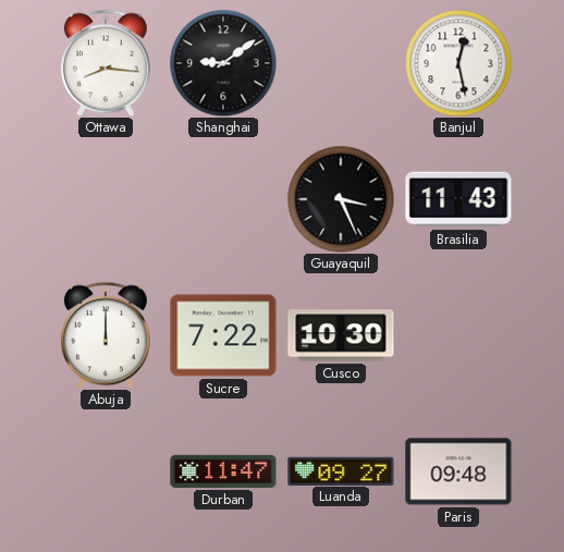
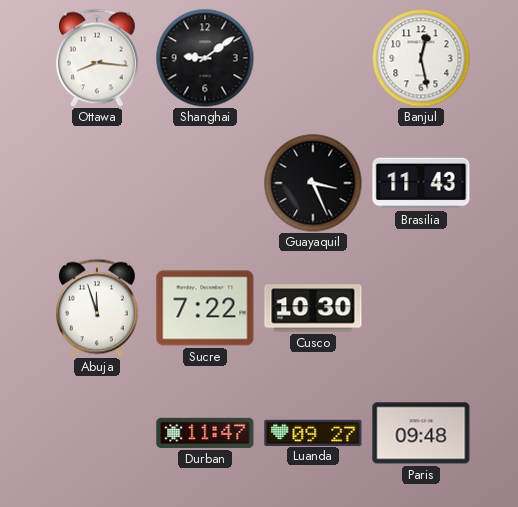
Abuja: 12:00 -> 11:57 (97, 308)
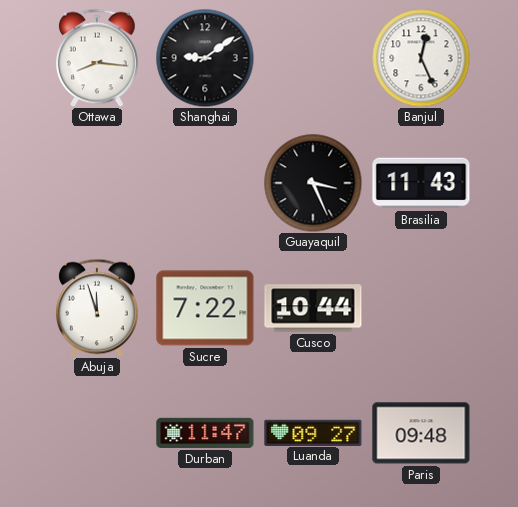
Banjul: 12:28 -> 12:26 (421, 58)
Cusco: 10:30 -> 10:44 (313, 308)
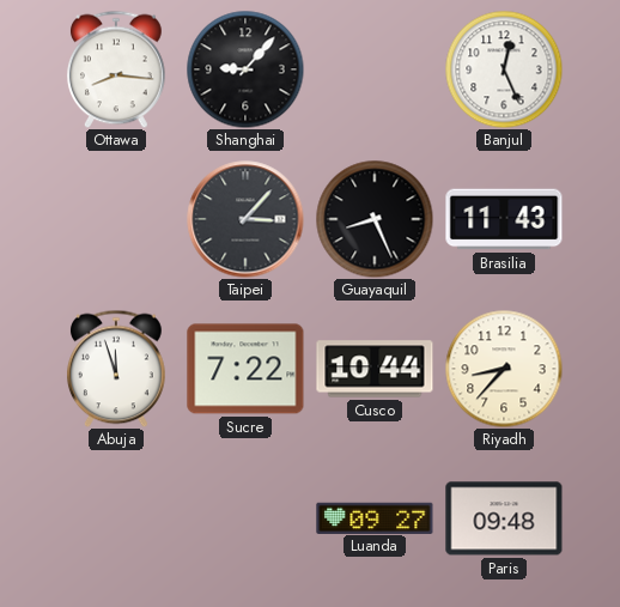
Shanghai: 9:09 -> 9:07 (245, 69)
Taipei: none -> 3:07 (245, 219)
Guayaquil: 3:26 -> 8:26 (375, 219)
Riyadh: none -> 8:37 (504, 369)
Durban: 11:47 -> none (205, 433)
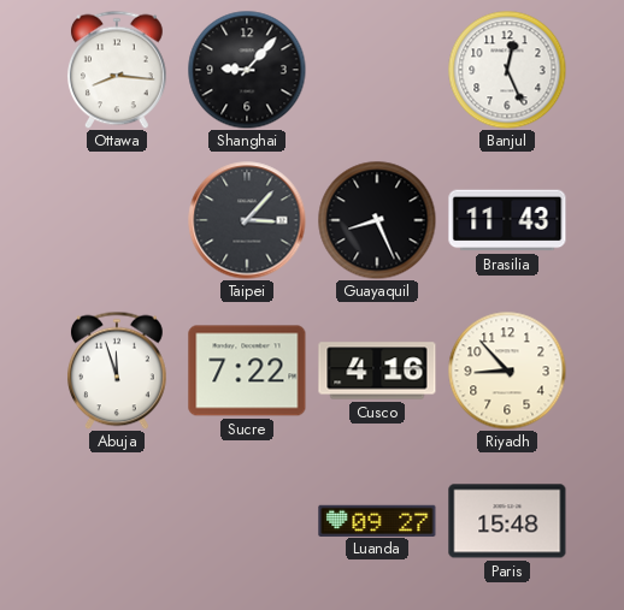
Cusco: 10:44 -> 4:16 (377, 371)
Riyadh: 8:37 -> 8:53 (507, 371)
Paris: 09:48 -> 15:48 (507, 521)
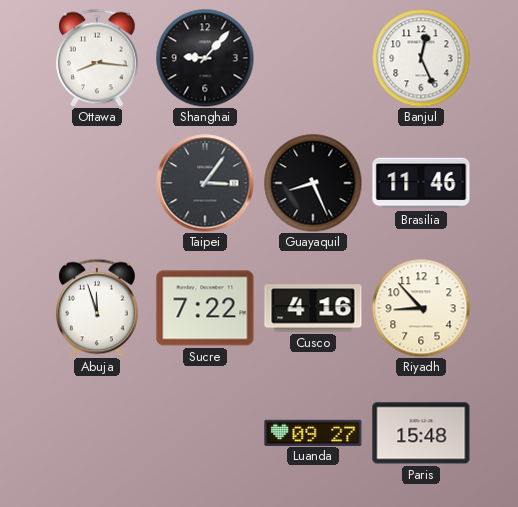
Taipei: 3:07 -> 3:06 (205, 183)
Brasilia: 11:43 -> 11:46 (421, 183)
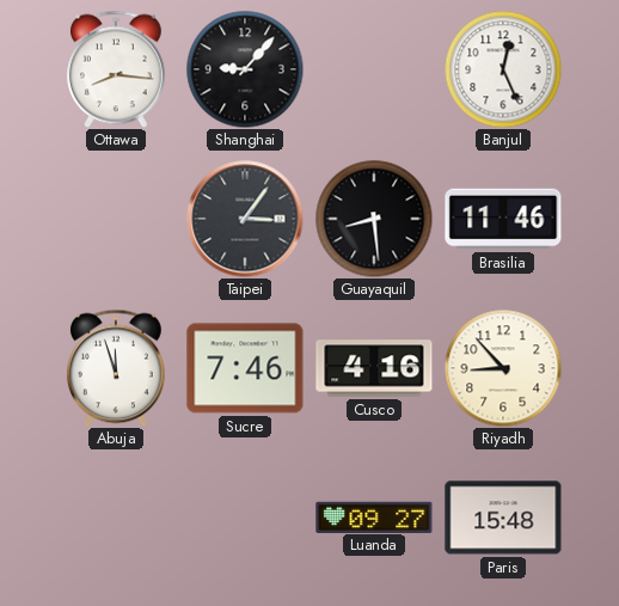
Guayaquil: 8:26 -> 8:29 (374, 219)
Sucre: 7:22 -> 7:46 (245, 368)
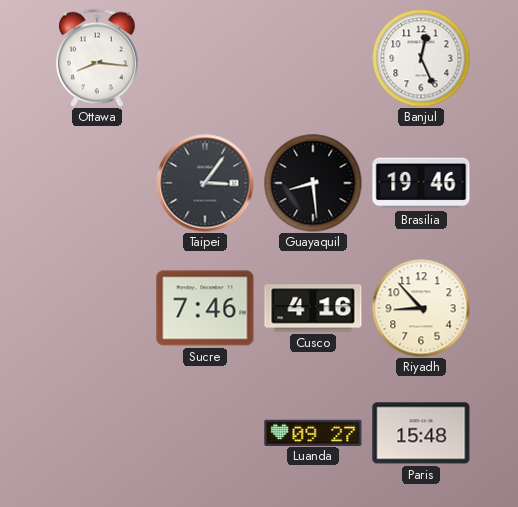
Shanghai: 9:07 -> none (245, 69)
Brasilia: 11:46 -> 19:46 (421, 183)
Abuja: 11:57 -> none (116, 368)
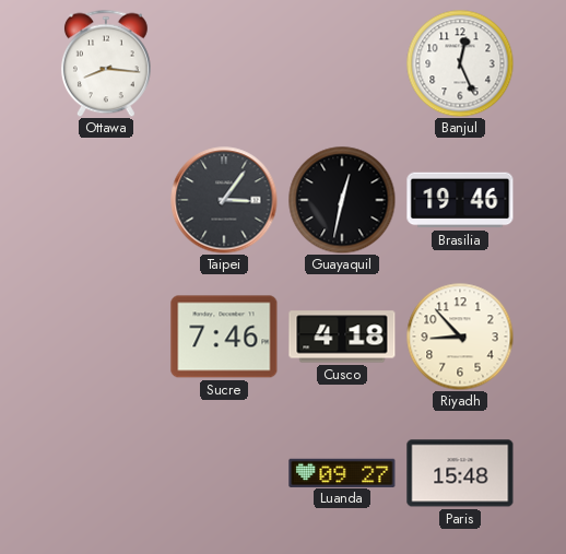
Guayaquil: 8:29 -> 12:32 (342, 200)
Cusco: 4:16 -> 4:18 (342, 337)
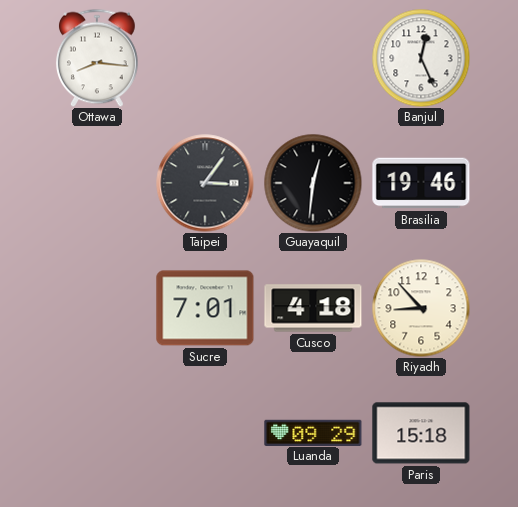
Guayaquil: 12:32 -> 12:31 (313, 183)
Sucre: 7:46 -> 7:01 (205, 308)
Luanda: 09:27 -> 09:29 (313, 432)
Paris: 15:48 -> 15:18 (421, 433)
